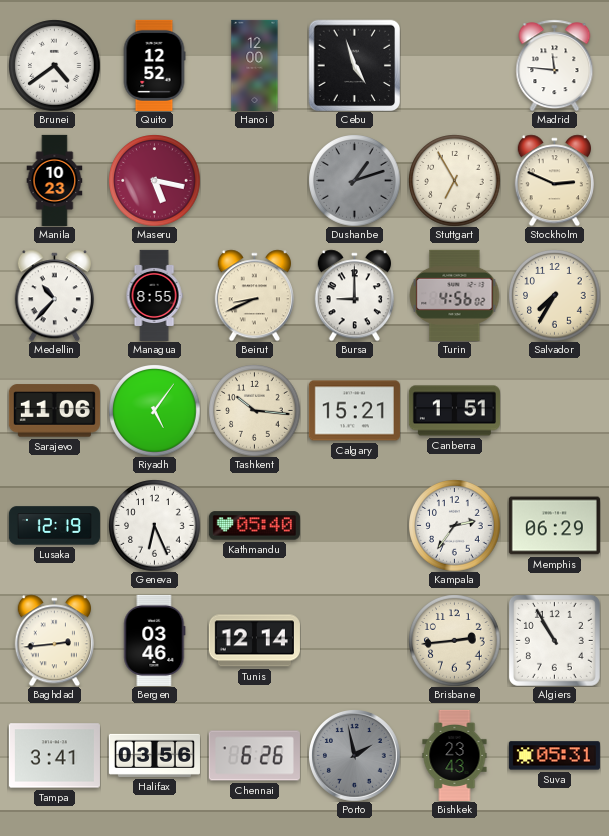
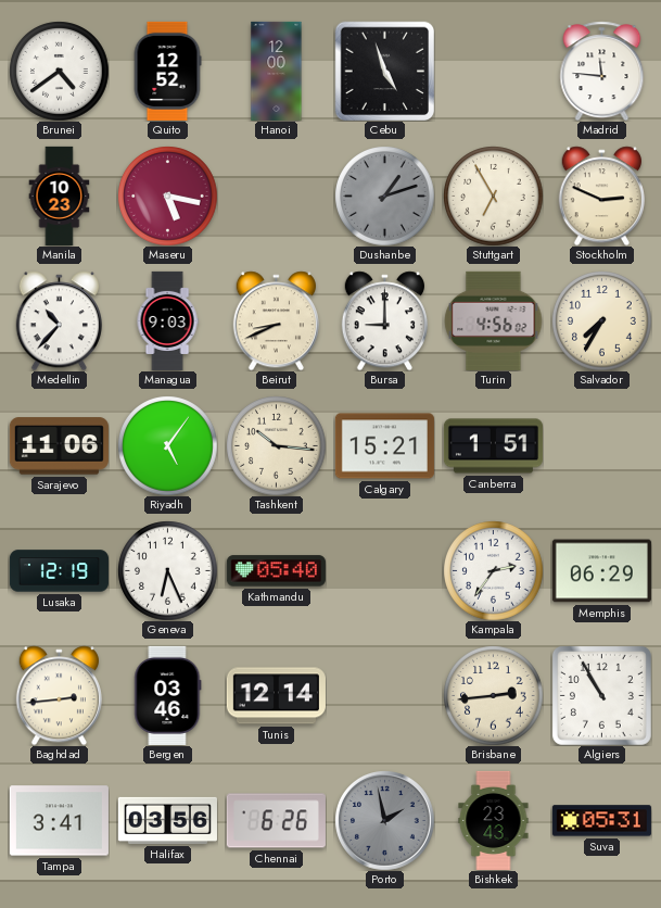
Managua: 8:55 -> 9:03 (167, 320)
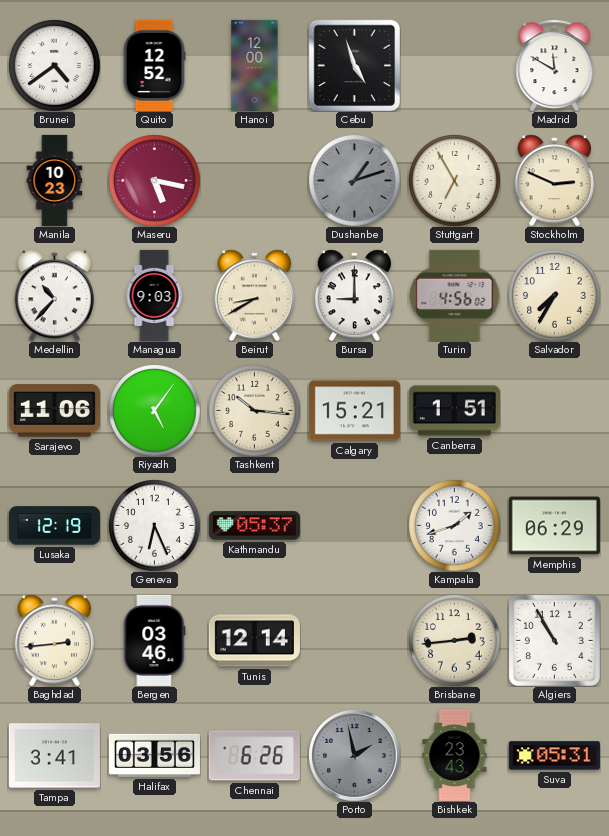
Madrid: 11:46 -> 11:50 (555, 65)
Beirut: 8:41 -> 8:40 (254, 295)
Kathmandu: 05:40 -> 05:37 (254, 526)
Kampala: 2:36 -> 1:42 (454, 525)
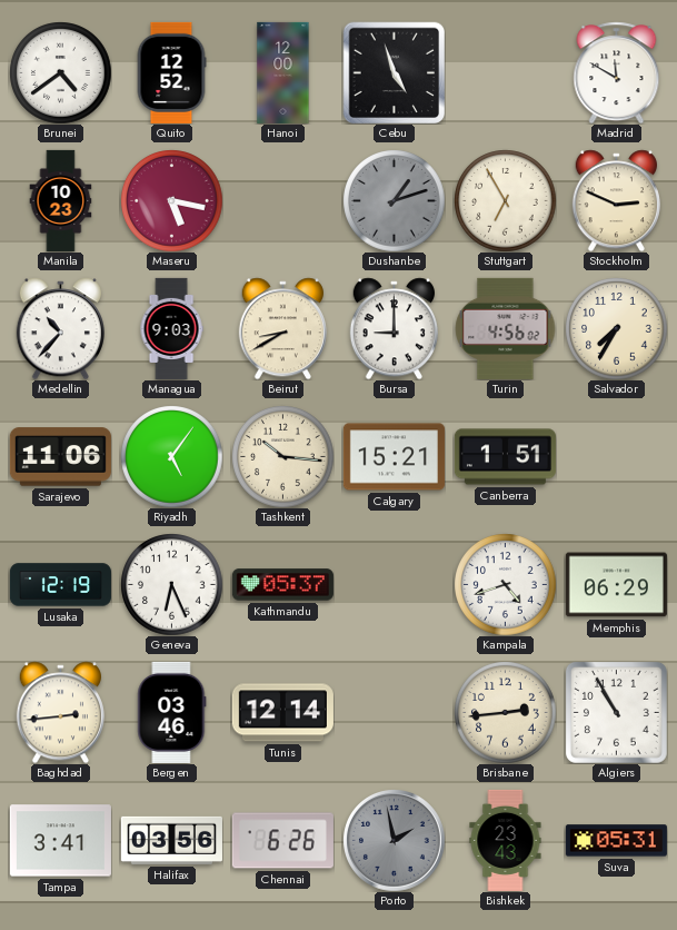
Kampala: 1:42 -> 4:42 (505, 584)
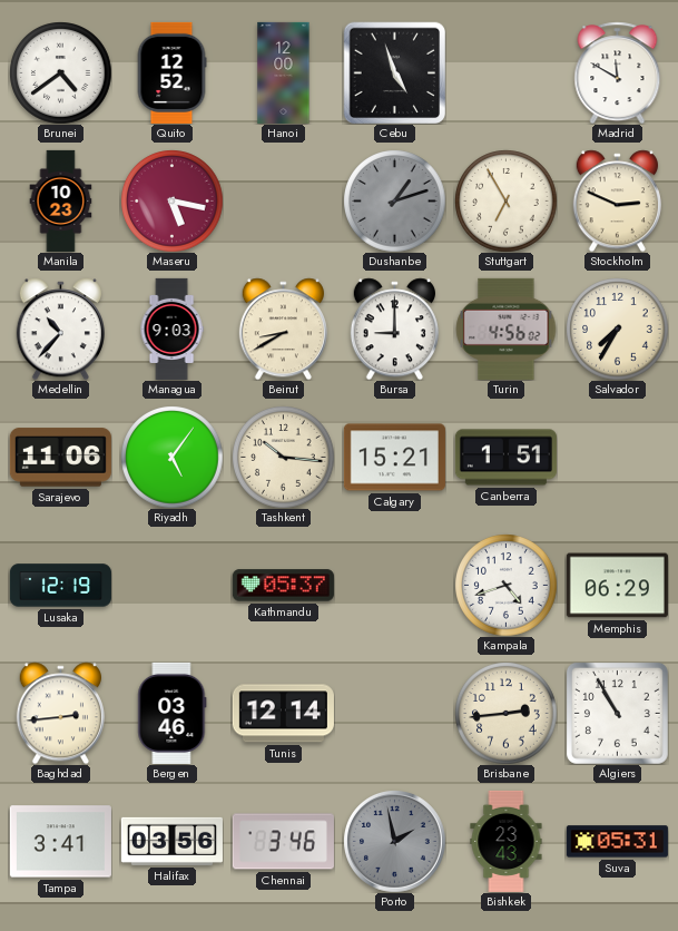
Geneva: 6:26 -> none (171, 584)
Chennai: 6:26 -> 3:46 (283, 842)
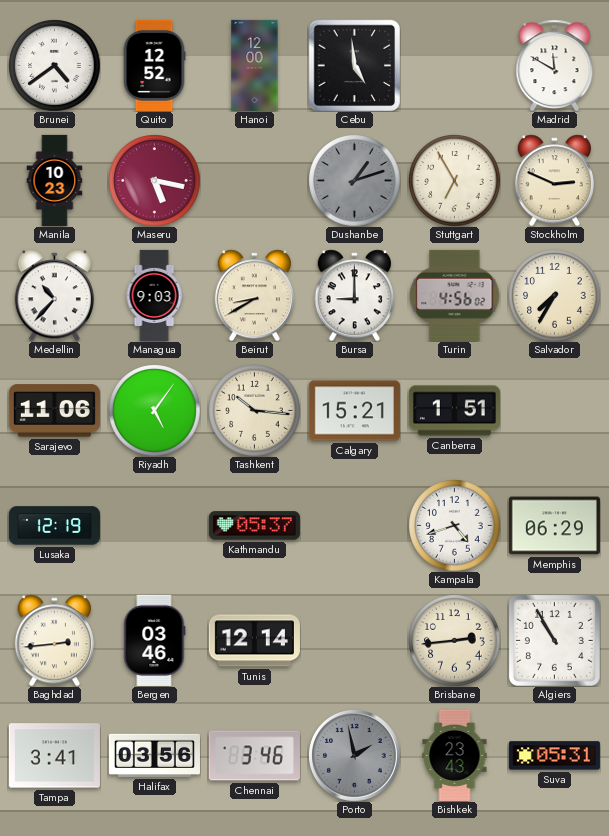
Cebu: 4:57 -> 4:59 (354, 65)
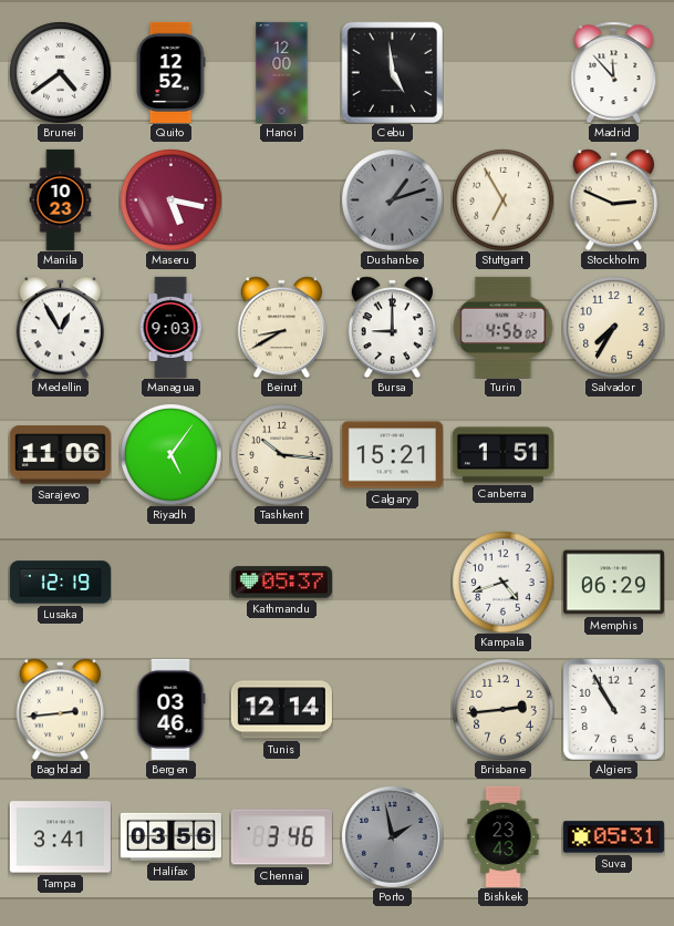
Madrid: 11:50 -> 11:53 (614, 72)
Medellin: 10:37 -> 12:55 (60, 327)
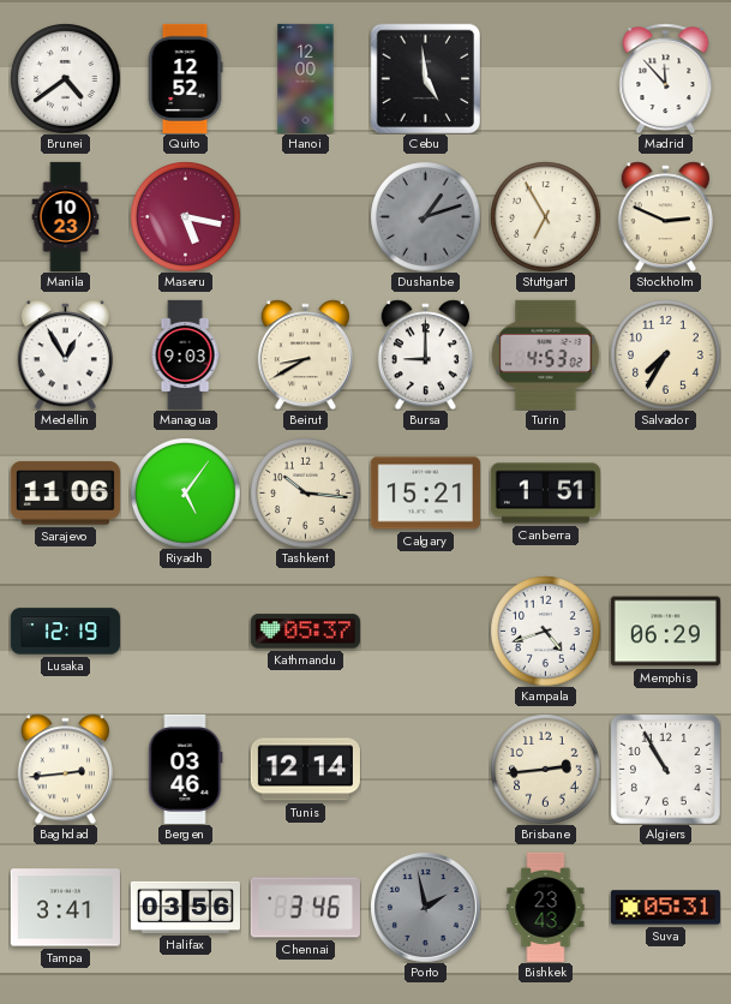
Turin: 4:56 -> 4:53 (545, 354)
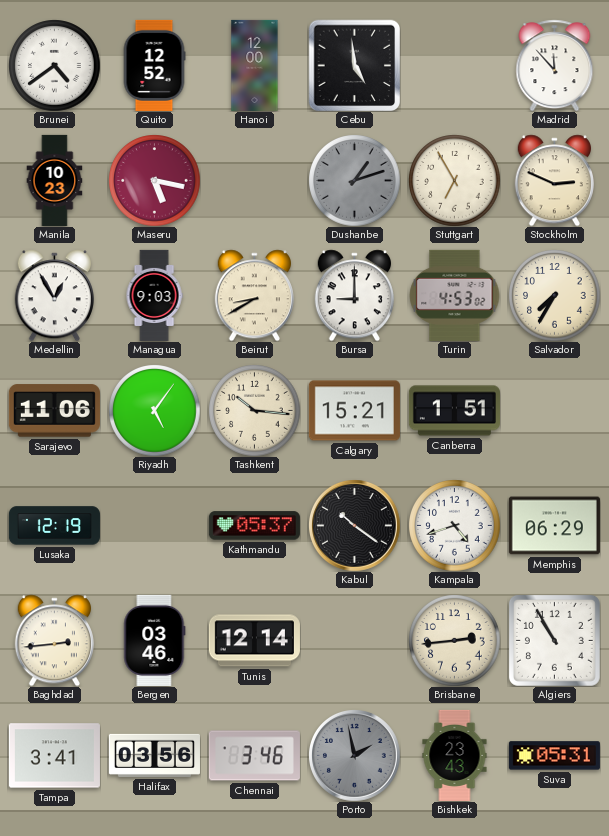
Kabul: none -> 10:21 (355, 526)
